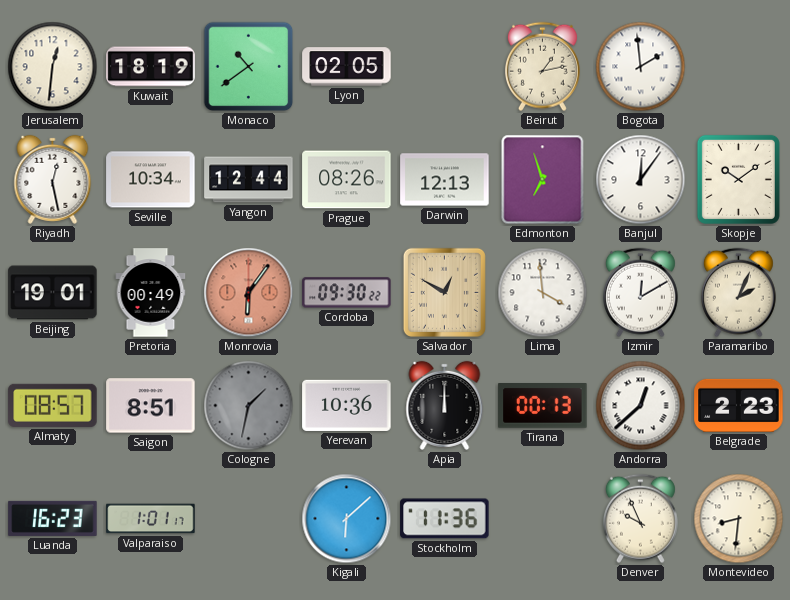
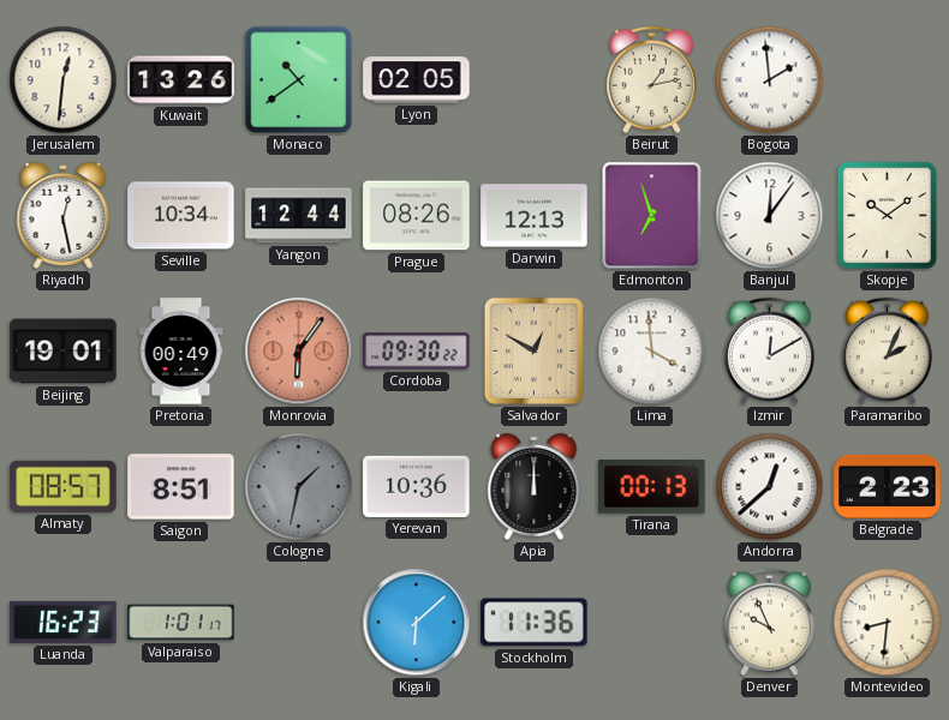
Kuwait: 18:19 -> 13:26 (181, 80)
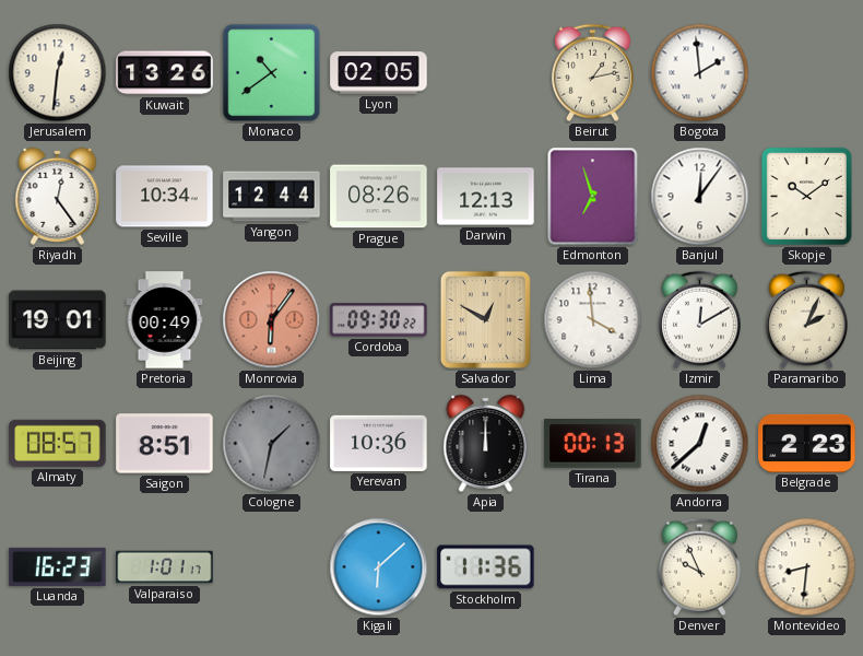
Riyadh: 12:28 -> 12:24 (58, 196)
